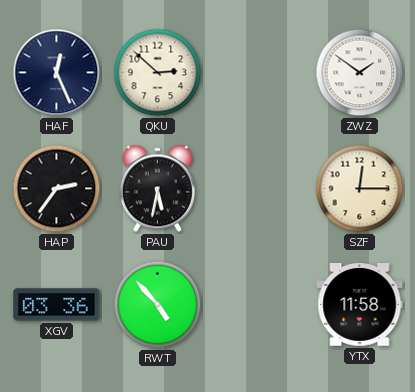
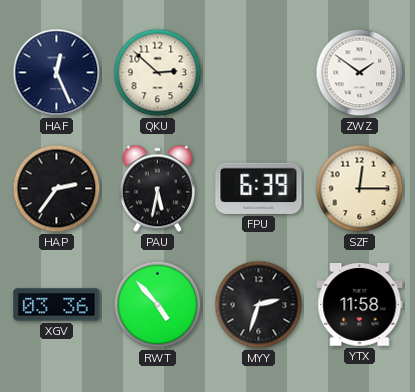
FPU: none -> 6:39 (259, 188)
MYY: none -> 2:33 (259, 305)
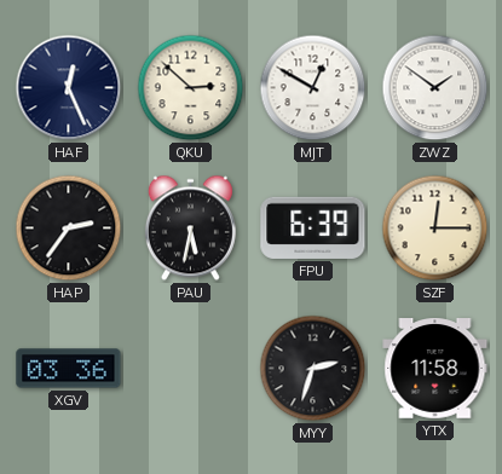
MJT: none -> 12:50 (313, 88)
RWT: 4:53 -> none (158, 305)
